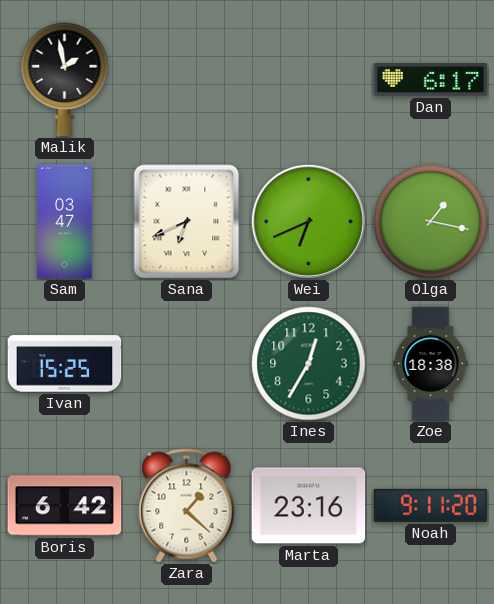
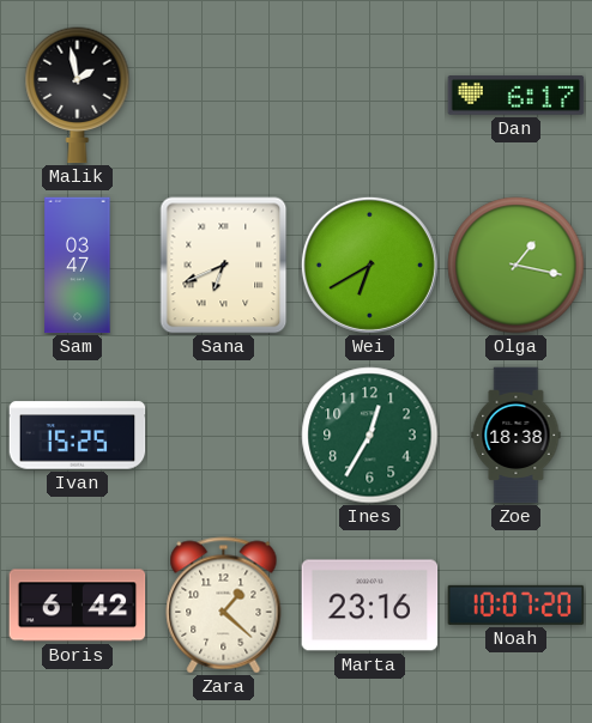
Wei: 6:41 -> 6:40 (369, 265)
Noah: 9:11 -> 10:07 (517, 604)
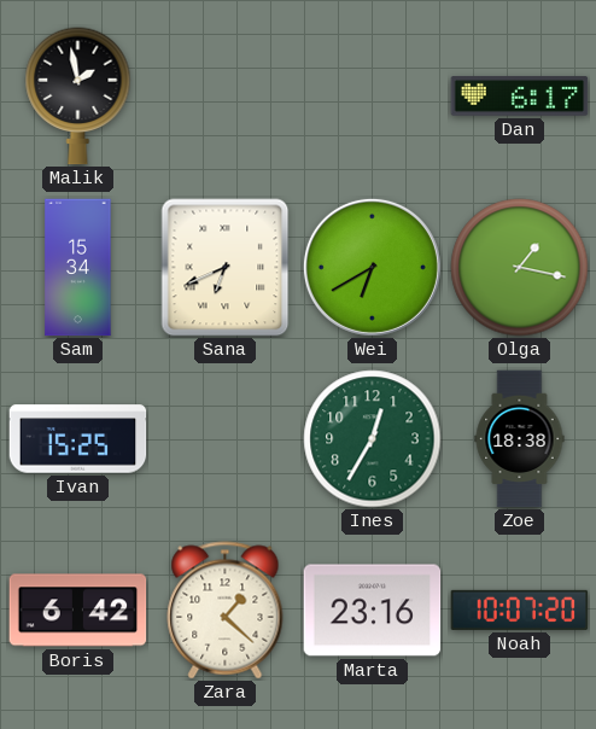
Sam: 03:47 -> 15:34 (78, 268)
